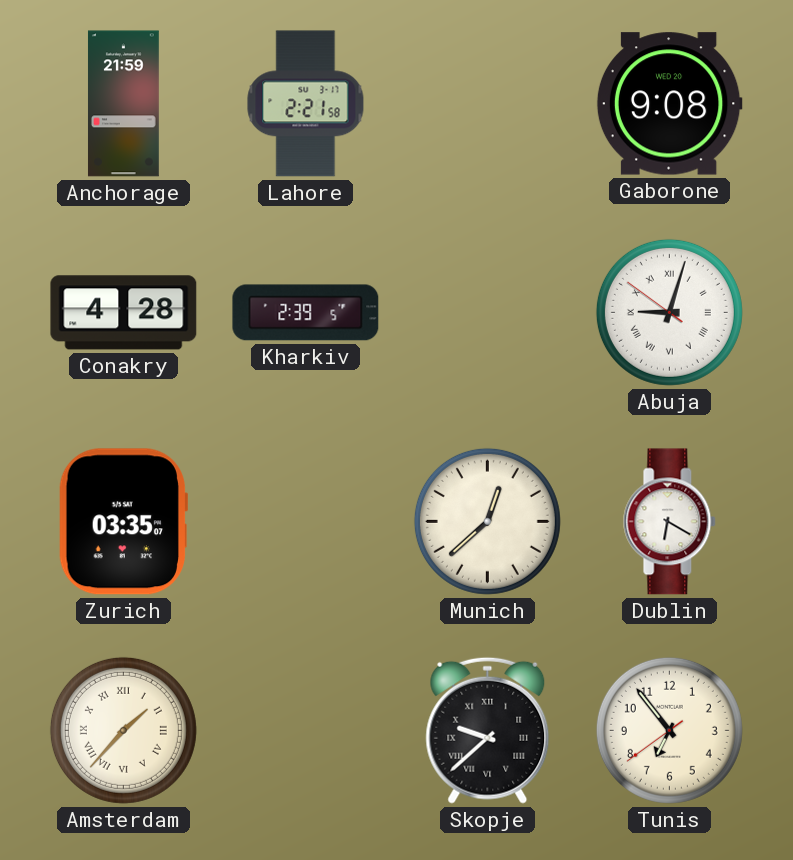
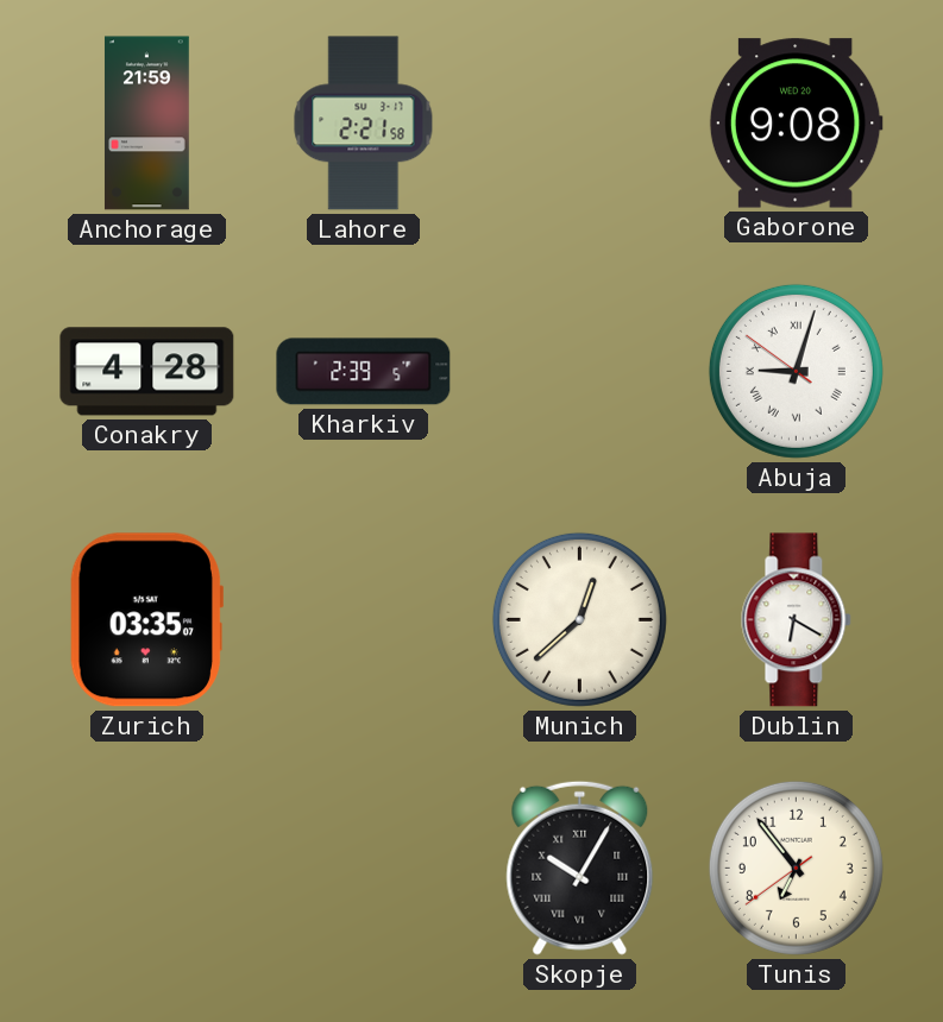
Amsterdam: 1:37 -> none (123, 730)
Skopje: 9:38 -> 10:05 (580, 868)
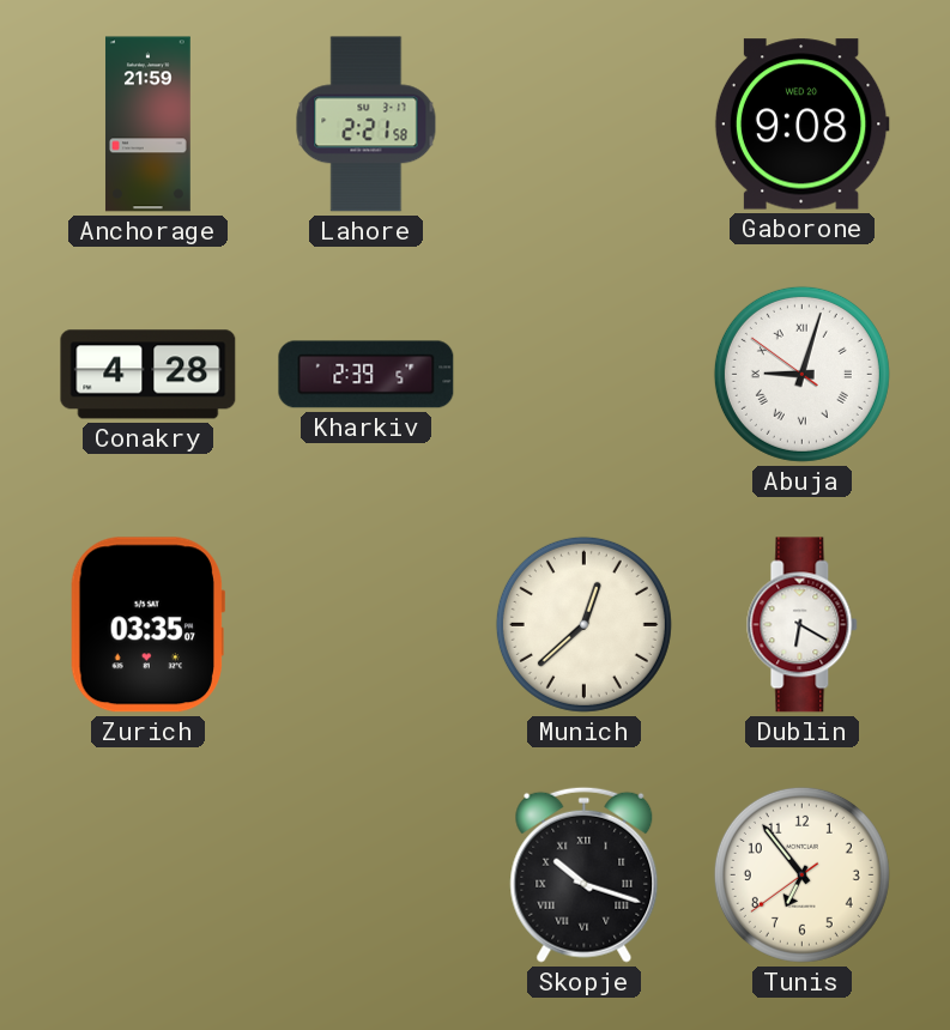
Skopje: 10:05 -> 10:18 (585, 874)
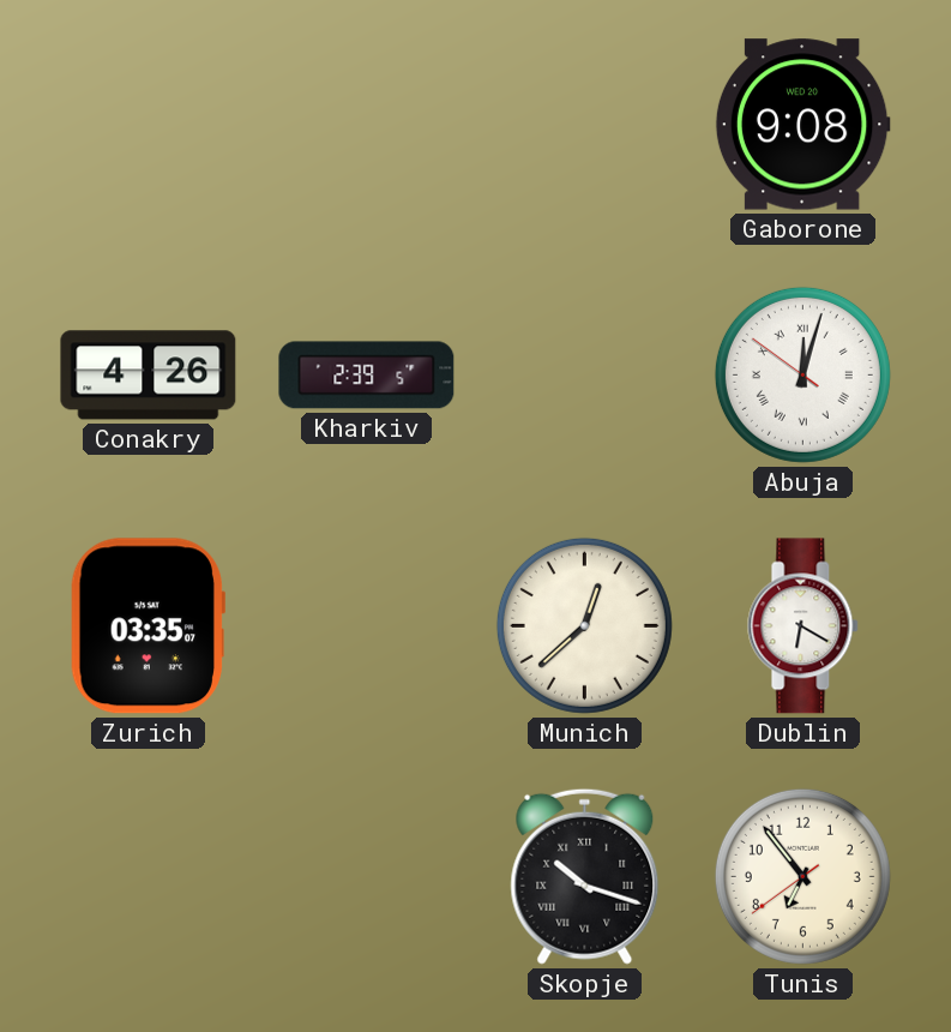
Anchorage: 21:59 -> none (149, 125)
Lahore: 2:21 -> none (367, 125)
Conakry: 4:28 -> 4:26 (149, 376)
Abuja: 9:02 -> 12:02 (802, 374)
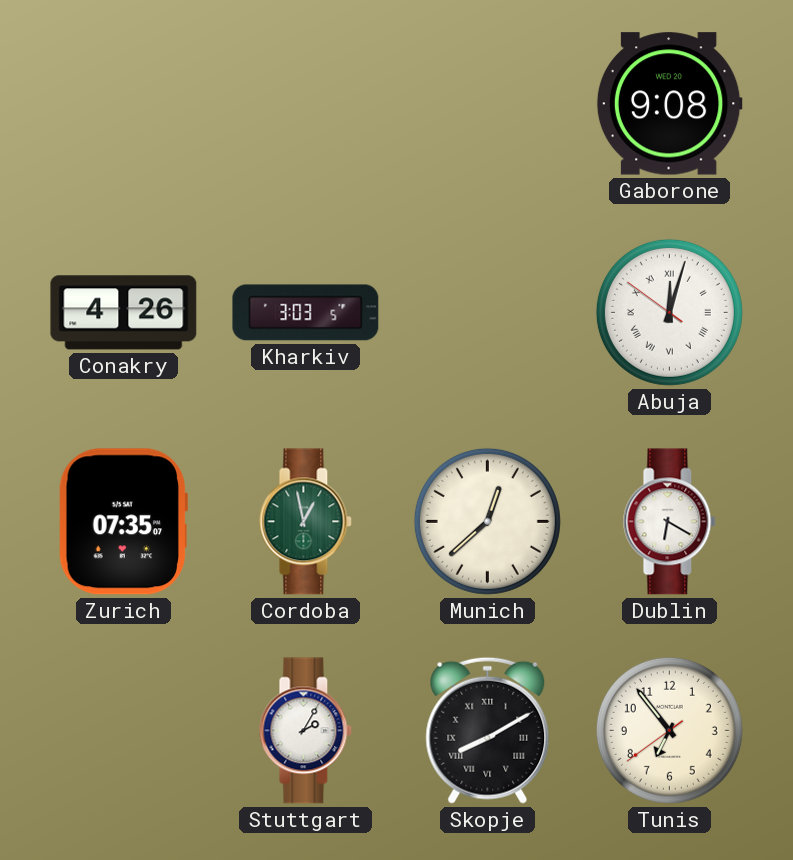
Kharkiv: 2:39 -> 3:03 (306, 313)
Zurich: 03:35 -> 07:35 (123, 522)
Cordoba: none -> 12:58 (306, 522)
Stuttgart: none -> 2:05 (306, 731)
Skopje: 10:18 -> 8:10 (488, 730)
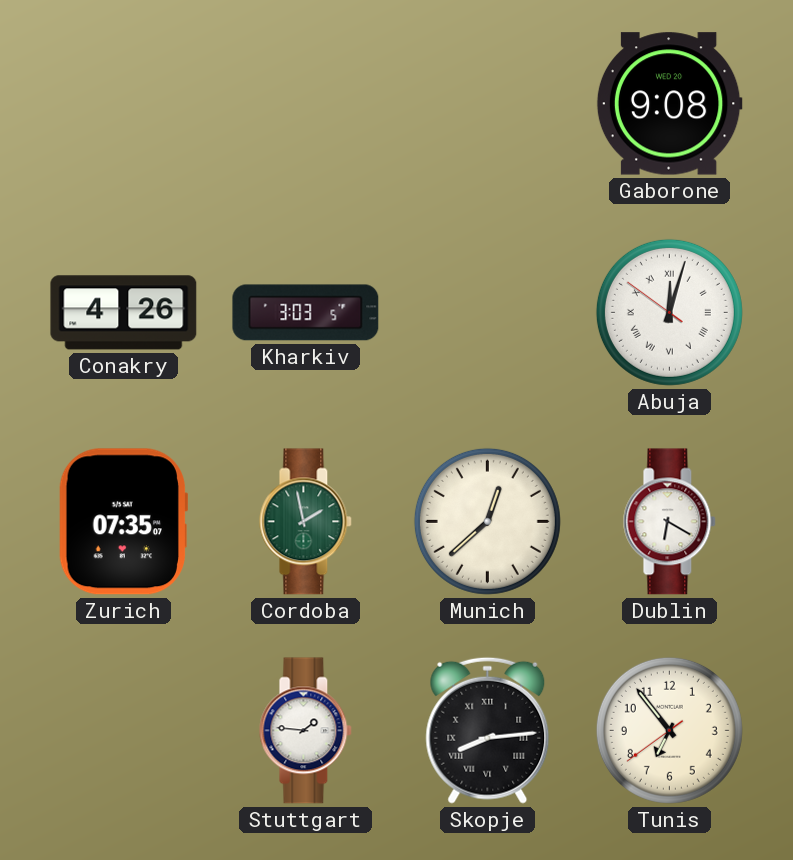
Cordoba: 12:58 -> 1:58 (306, 522)
Stuttgart: 2:05 -> 1:46 (306, 731)
Skopje: 8:10 -> 8:14 (488, 730)
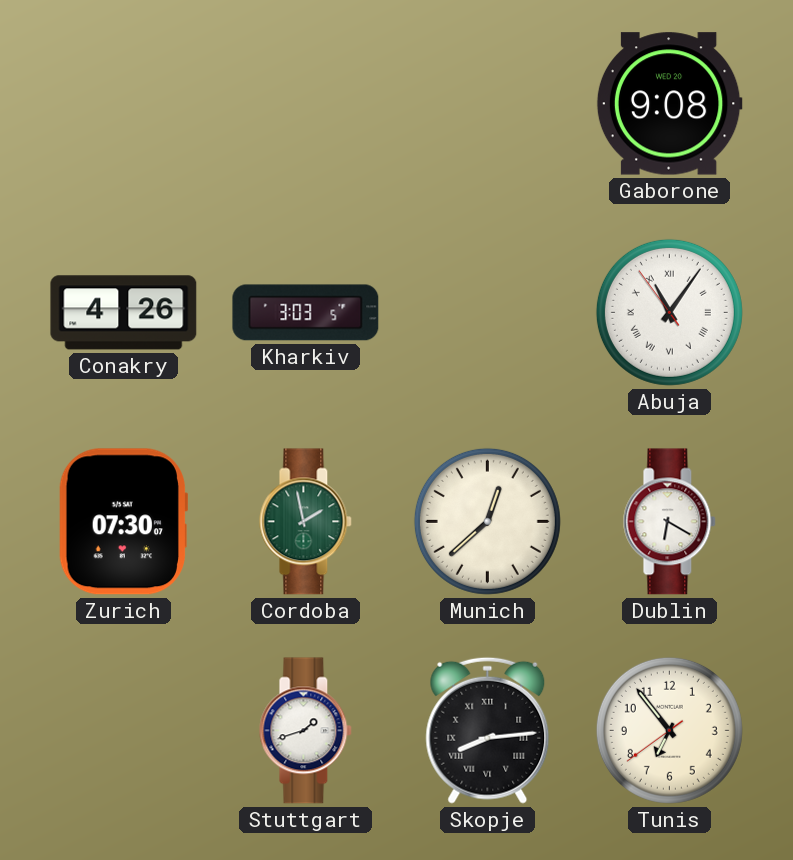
Abuja: 12:02 -> 11:05 (669, 312)
Zurich: 07:35 -> 07:30 (123, 522)
Stuttgart: 1:46 -> 1:42 (306, 731)
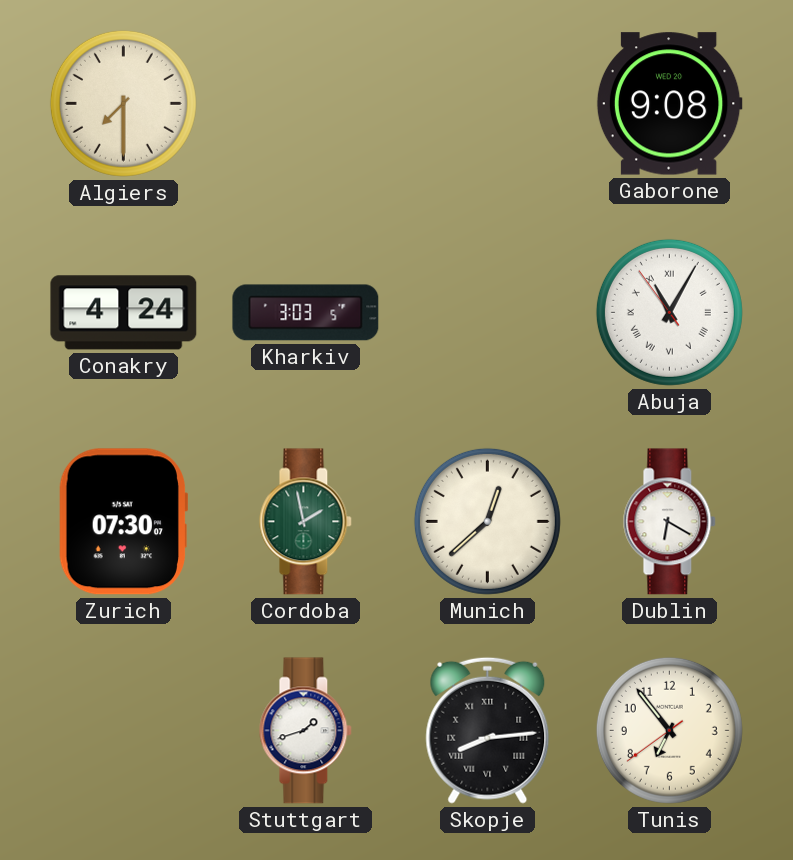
Algiers: none -> 7:30 (123, 103)
Conakry: 4:26 -> 4:24 (124, 313)
Abuja: 11:05 -> 11:04 (669, 312)
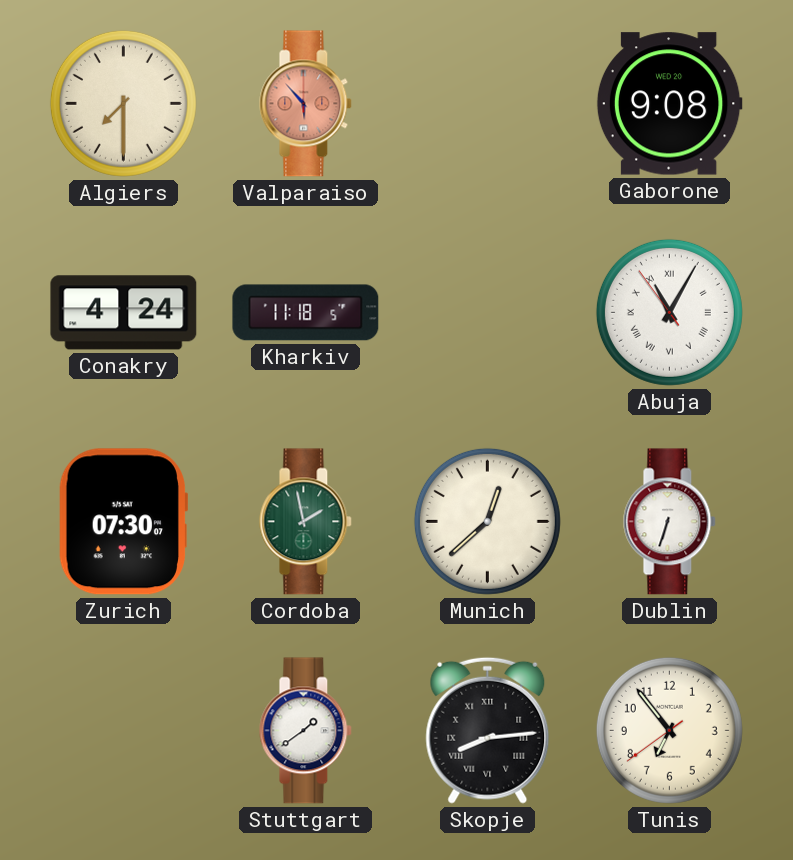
Valparaiso: none -> 5:53 (306, 104)
Kharkiv: 3:03 -> 11:18 (306, 313)
Dublin: 6:20 -> 6:33 (670, 522)
Stuttgart: 1:42 -> 1:39 (306, 731)
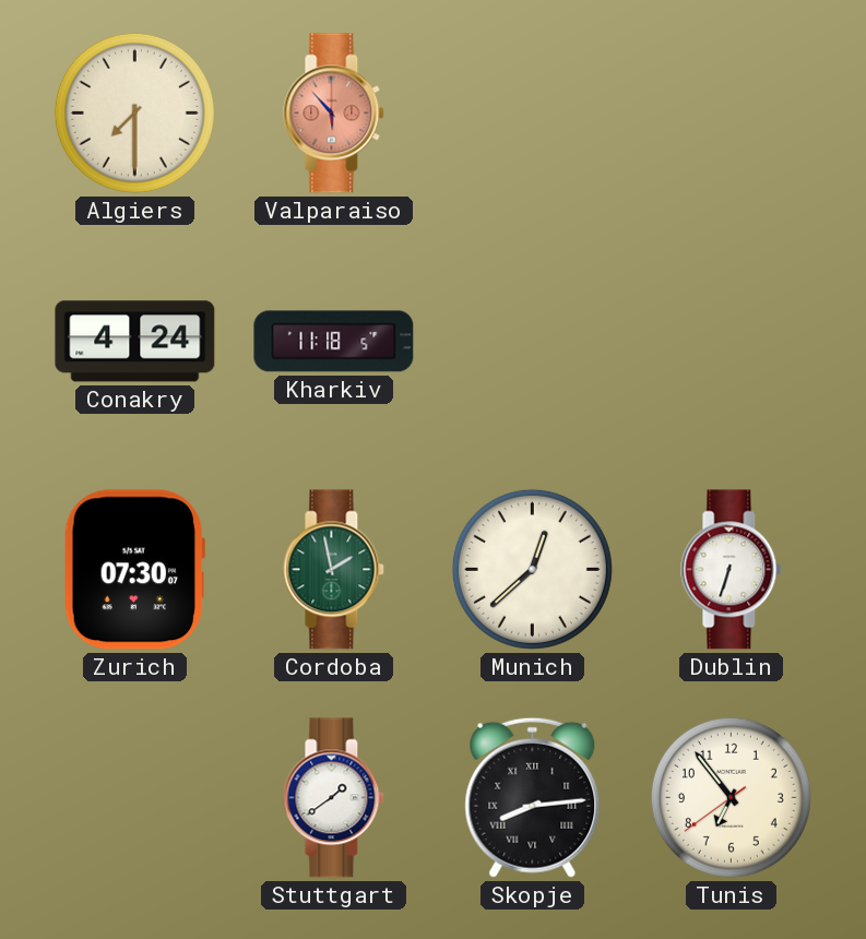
Gaborone: 9:08 -> none (669, 104)
Abuja: 11:04 -> none (669, 312)
